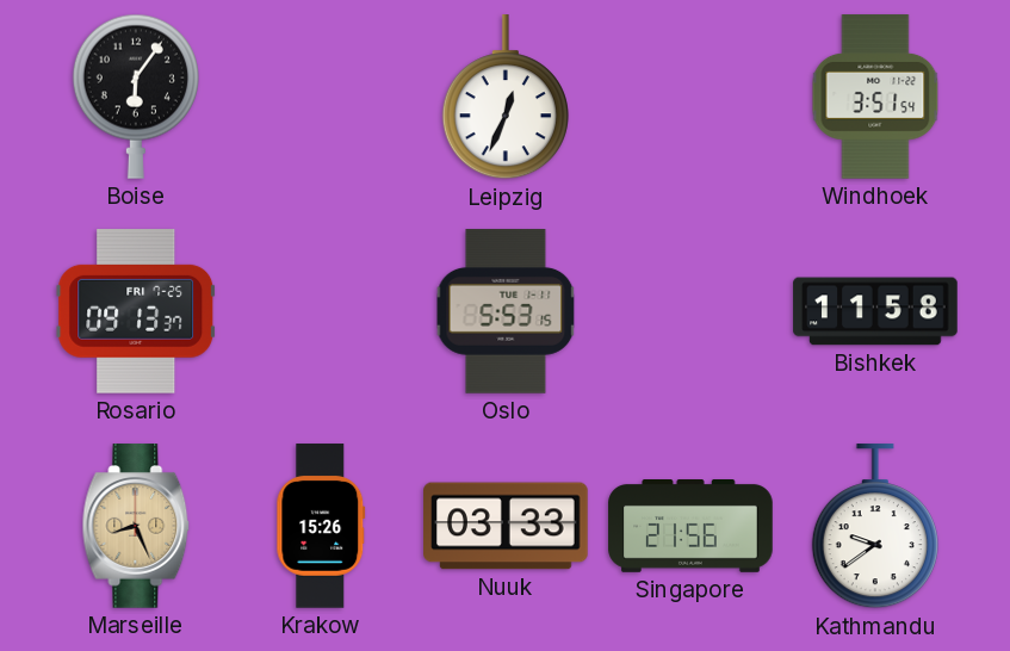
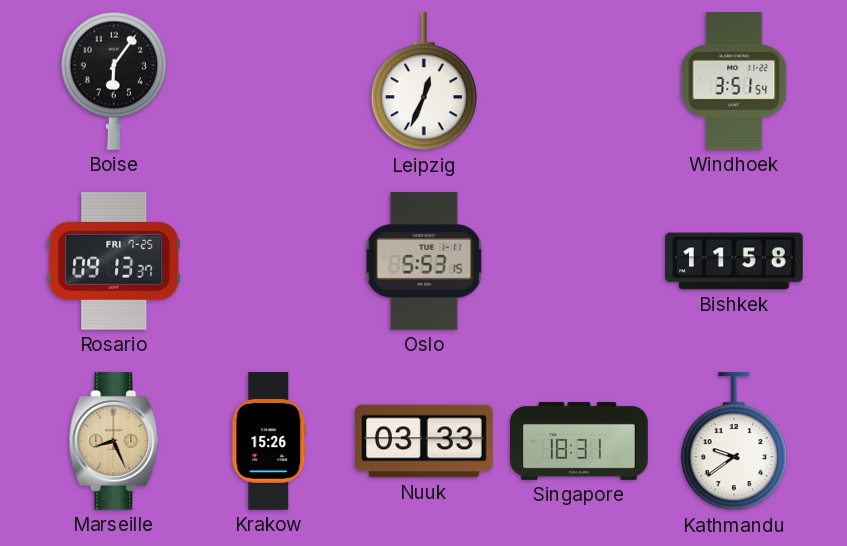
Singapore: 21:56 -> 18:31 (579, 442)
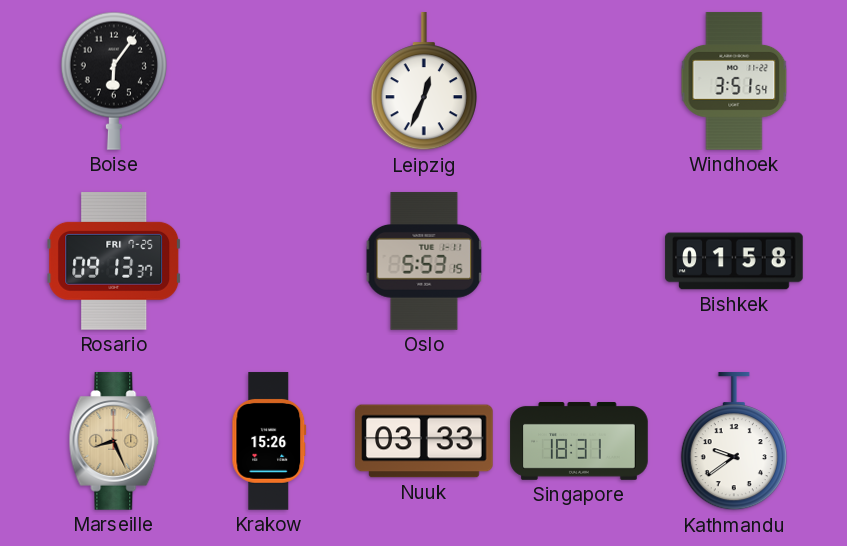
Bishkek: 11:58 -> 01:58 (734, 261)
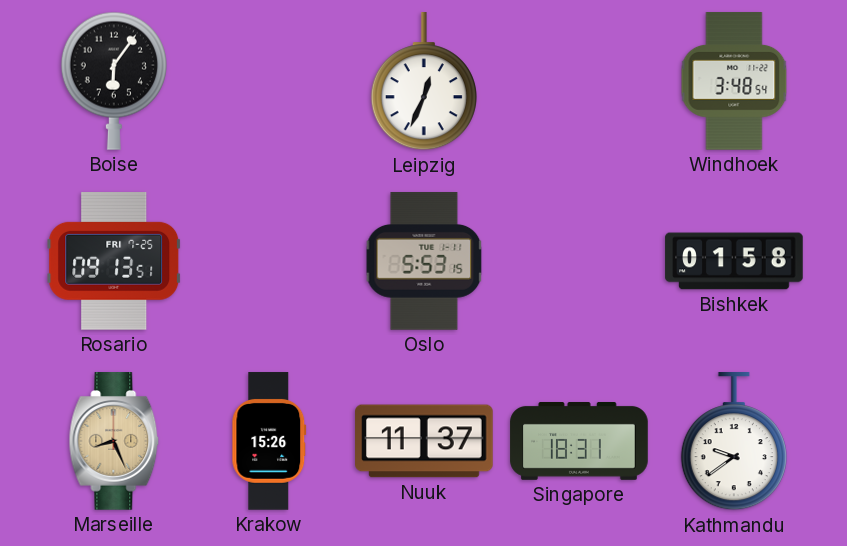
Windhoek: 3:51 -> 3:48 (734, 81)
Rosario: 09:13:37 -> 09:13:51 (114, 261)
Nuuk: 03:33 -> 11:37 (424, 441)
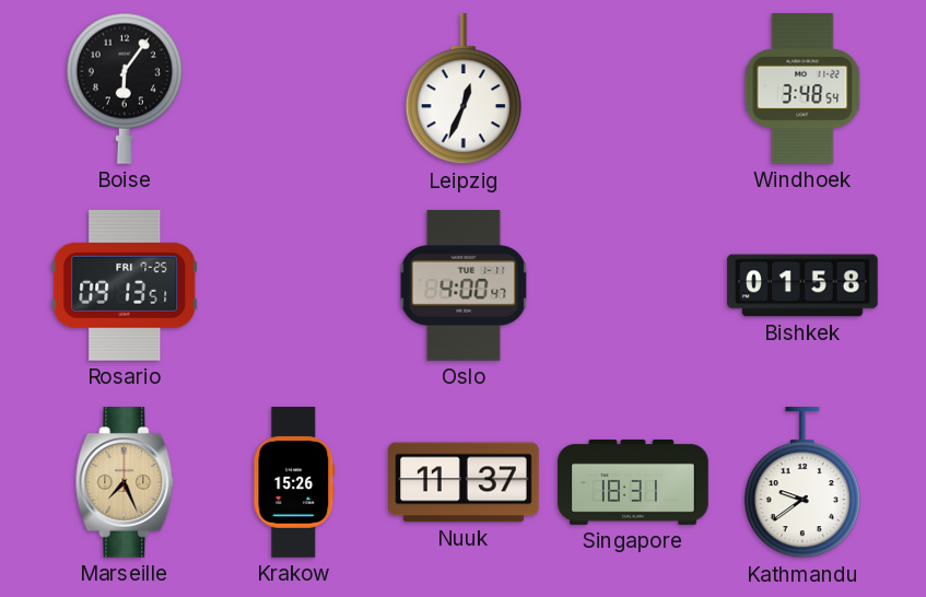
Oslo: 5:53 -> 4:00 (464, 285)
Marseille: 8:26 -> 7:26 (125, 482)
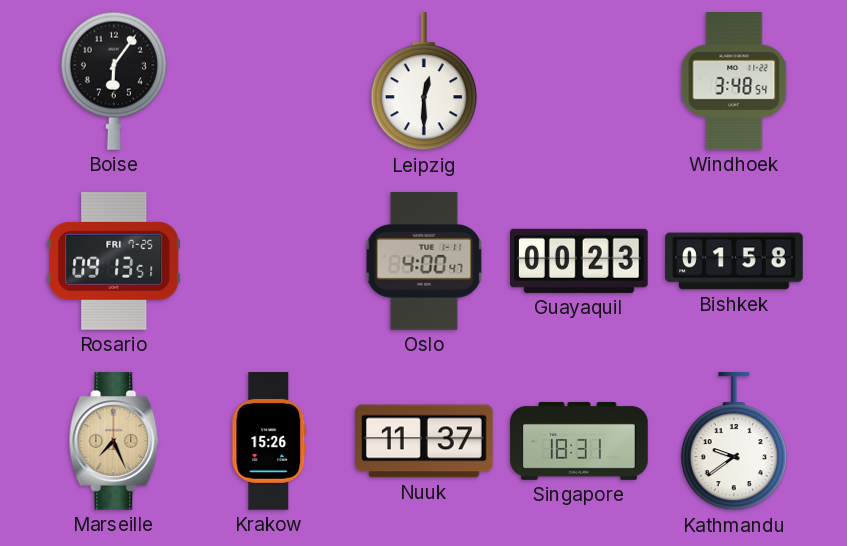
Leipzig: 12:34 -> 12:30 (424, 82)
Guayaquil: none -> 00:23 (580, 261)
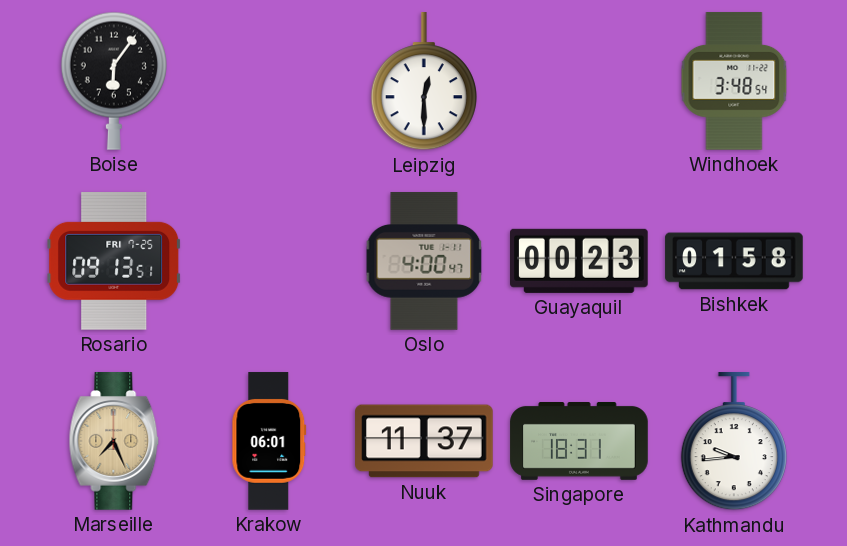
Krakow: 15:26 -> 06:01 (269, 441)
Kathmandu: 9:39 -> 9:44 (734, 442)
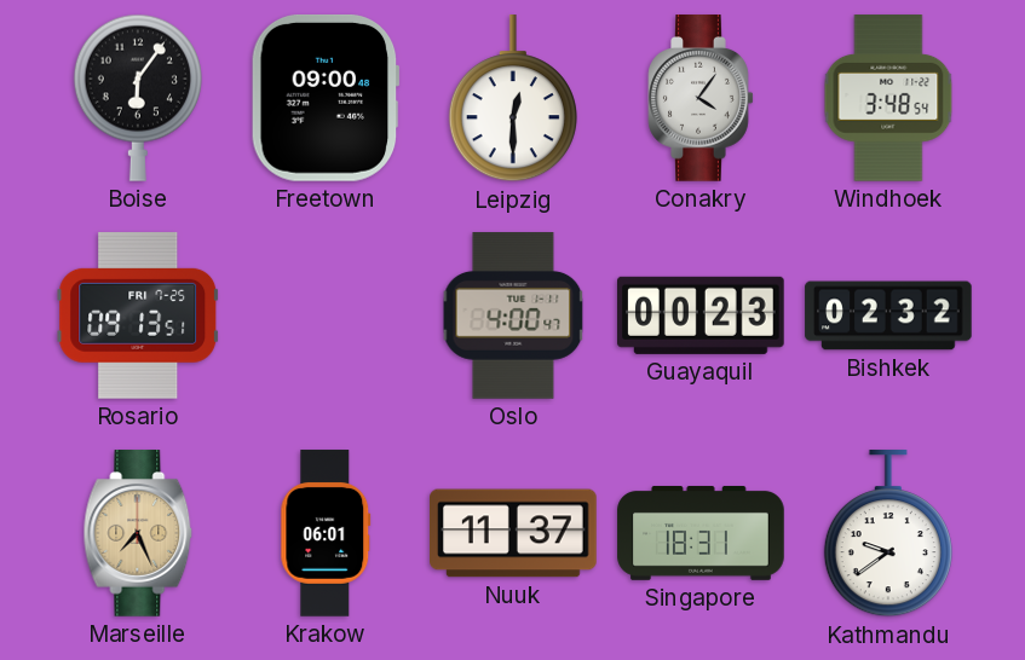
Freetown: none -> 09:00 (326, 98)
Conakry: none -> 4:06 (701, 98)
Bishkek: 01:58 -> 02:32 (888, 315)
Kathmandu: 9:44 -> 9:39 (888, 534)
